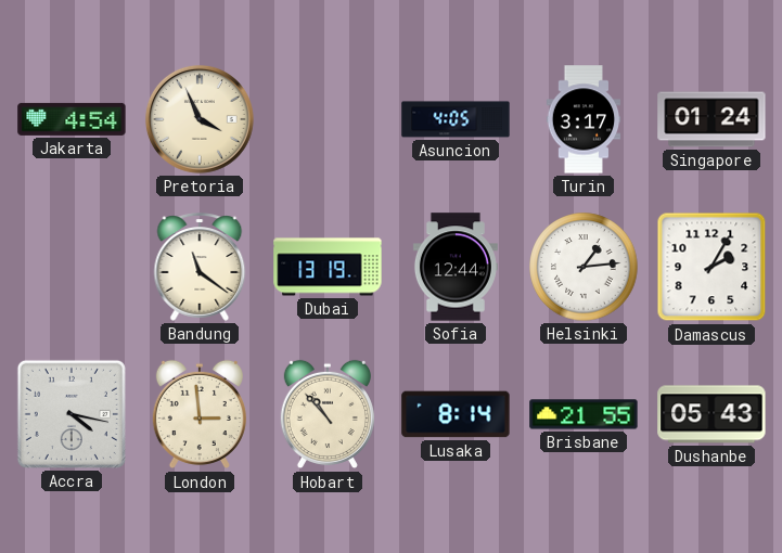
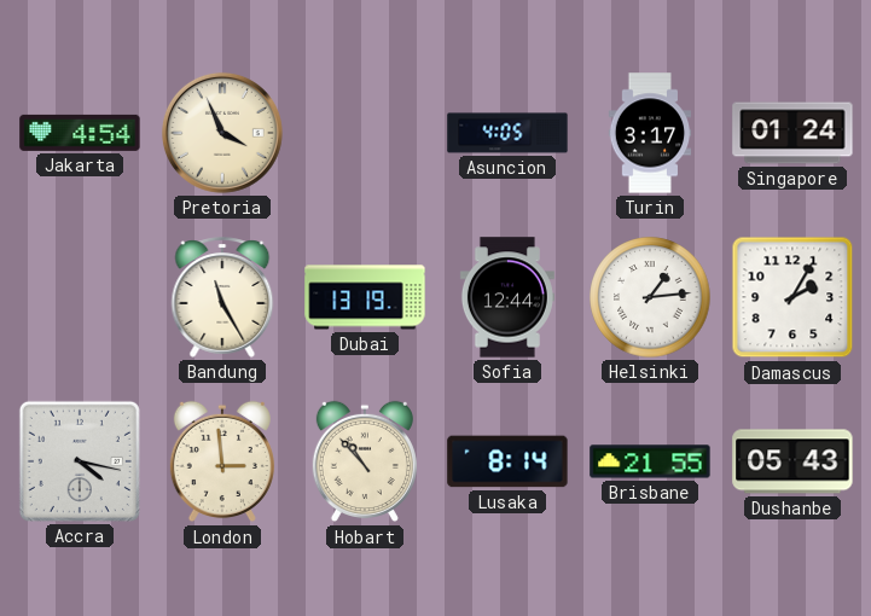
Bandung: 11:21 -> 11:25 (222, 297)
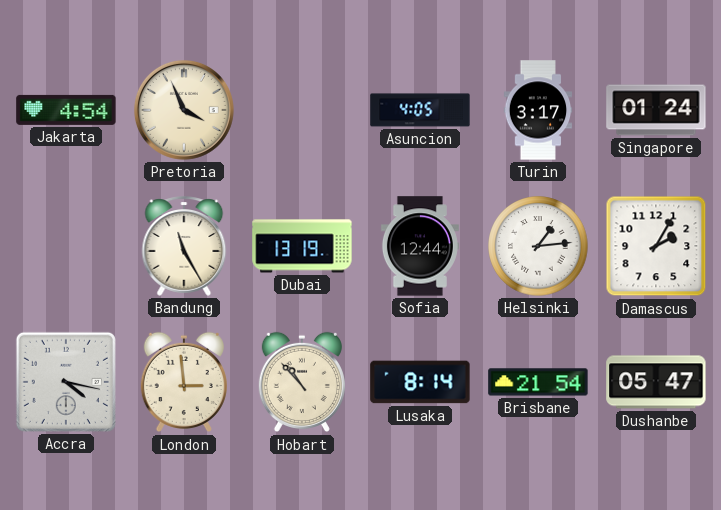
Brisbane: 21:55 -> 21:54 (538, 382)
Dushanbe: 05:43 -> 05:47 (656, 382)
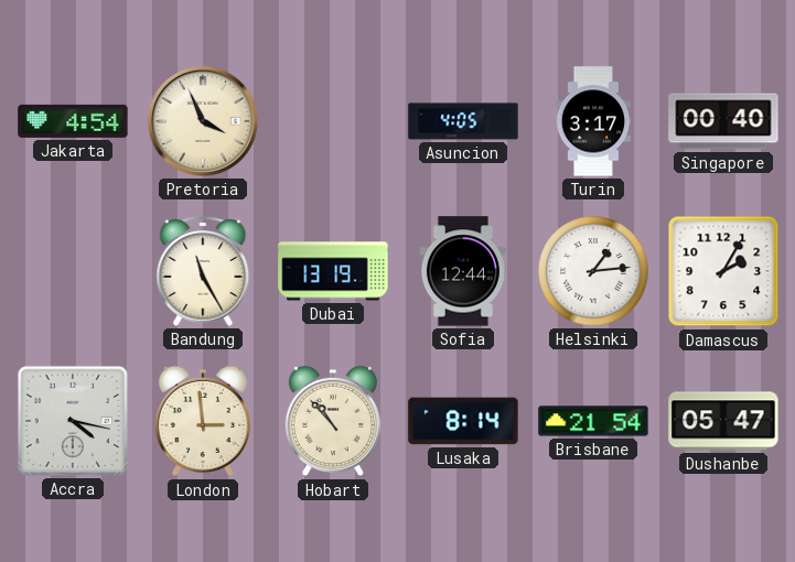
Singapore: 01:24 -> 00:40 (723, 121)
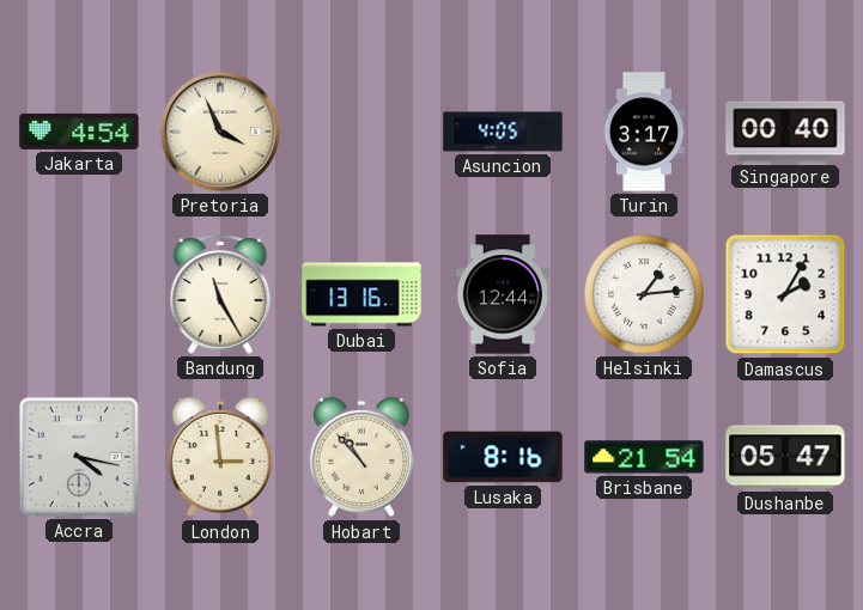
Dubai: 13:19 -> 13:16 (361, 294)
Lusaka: 8:14 -> 8:16 (503, 457)
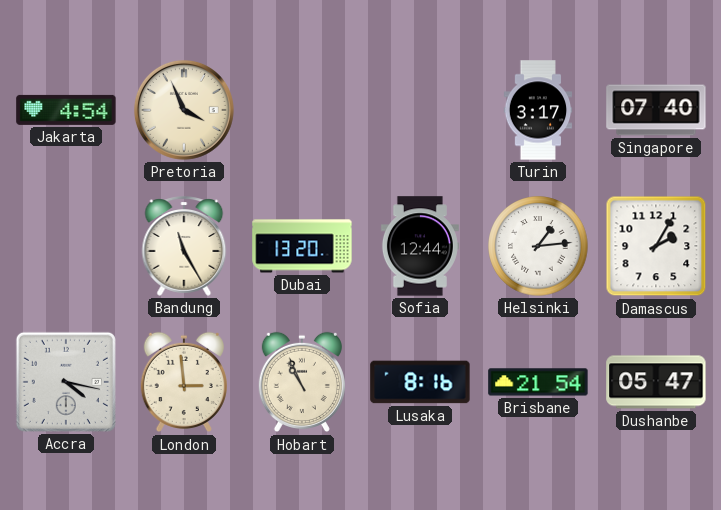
Asuncion: 4:05 -> none (503, 132)
Singapore: 00:40 -> 07:40 (656, 110)
Dubai: 13:16 -> 13:20 (302, 246)
Hobart: 10:53 -> 10:56 (302, 382)
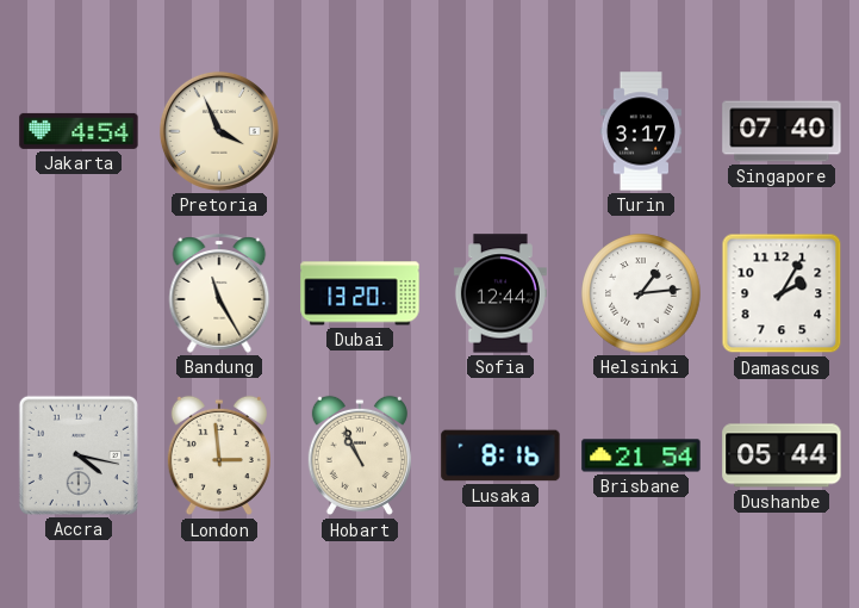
Dushanbe: 05:47 -> 05:44 (782, 455)
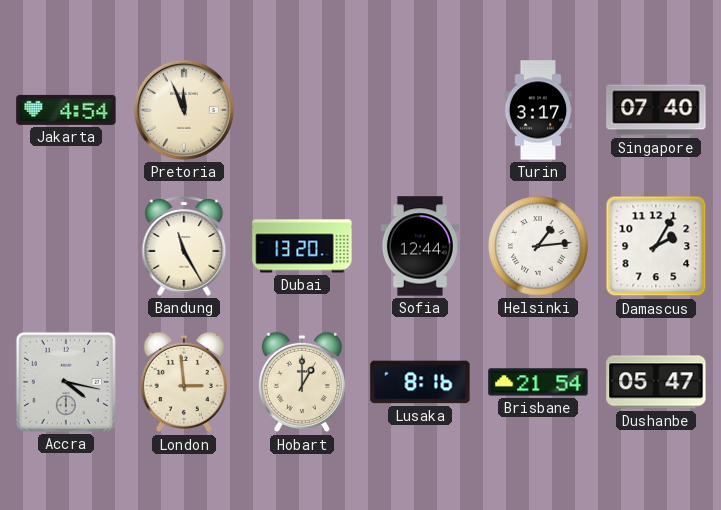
Pretoria: 3:56 -> 11:56 (184, 110)
Hobart: 10:56 -> 1:00 (302, 382)
Dushanbe: 05:44 -> 05:47 (656, 382)
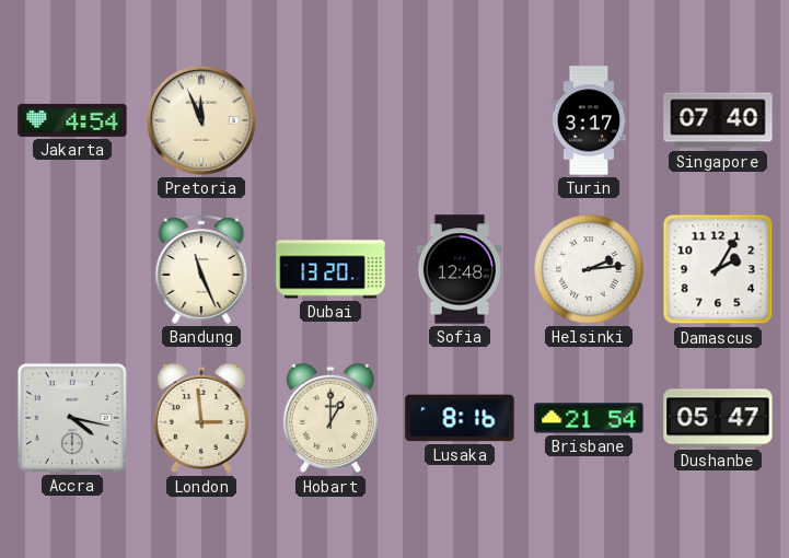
Bandung: 11:25 -> 11:26 (201, 269)
Sofia: 12:44 -> 12:48 (460, 269)
Helsinki: 1:14 -> 2:14 (589, 269)
